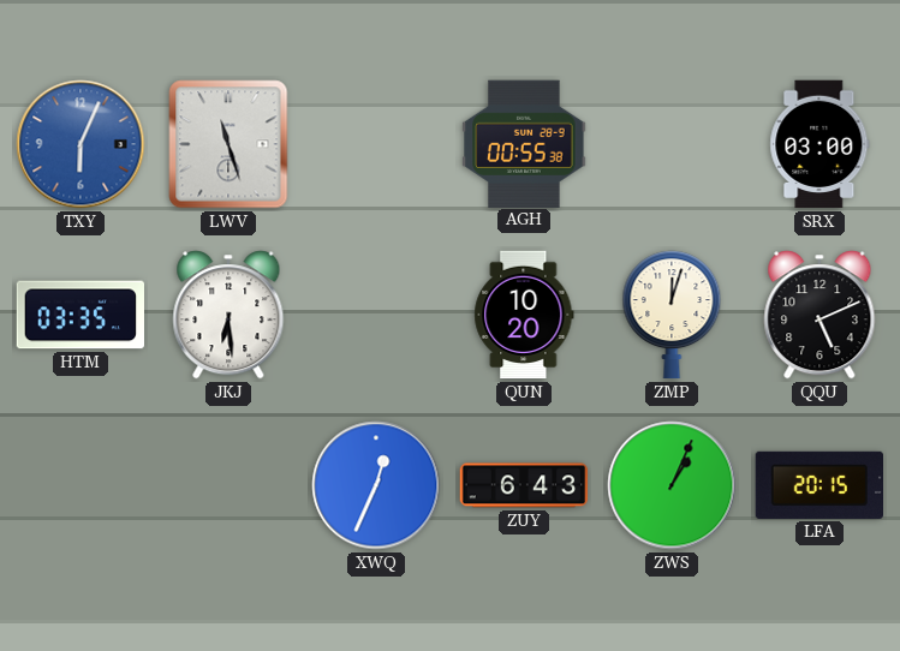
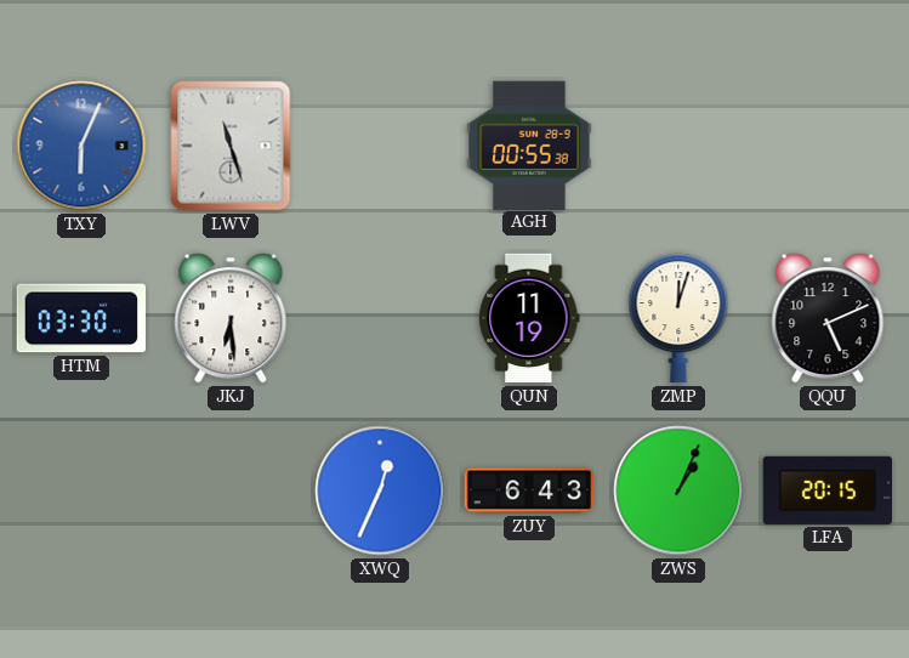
SRX: 03:00 -> none (819, 144)
HTM: 03:35 -> 03:30 (80, 318)
QUN: 10:20 -> 11:19 (529, 318)
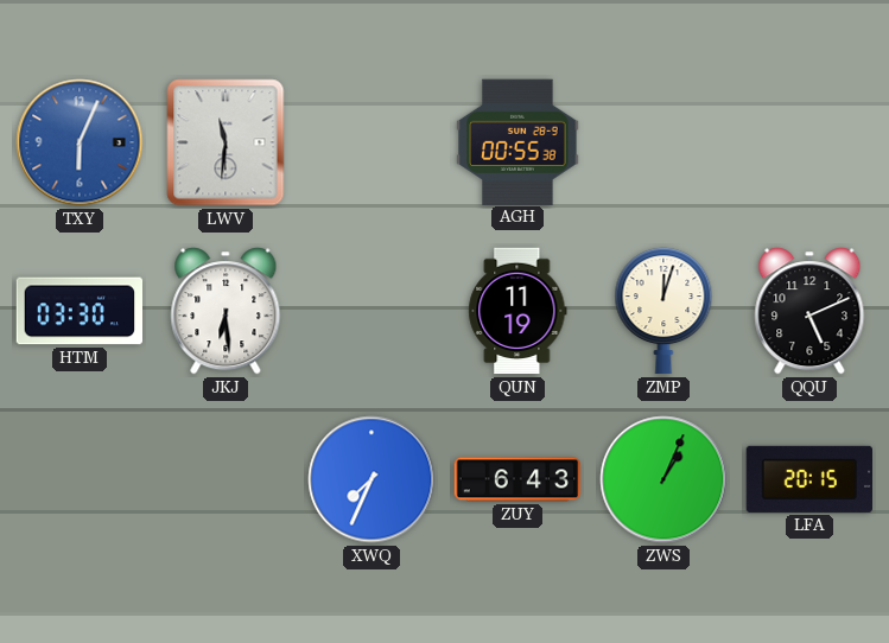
LWV: 11:27 -> 11:31 (226, 142)
XWQ: 12:34 -> 7:34 (372, 479)
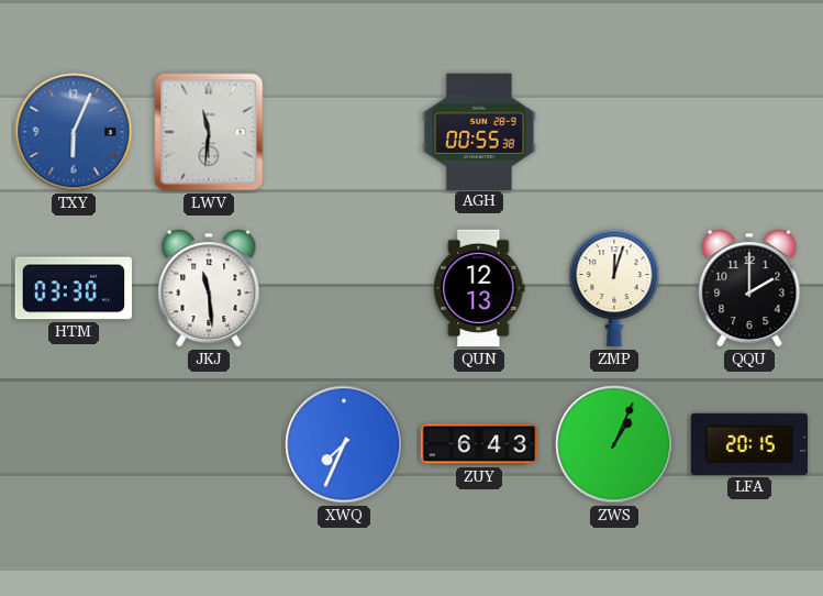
JKJ: 6:29 -> 11:29 (209, 288)
QUN: 11:19 -> 12:13 (479, 288)
QQU: 5:11 -> 2:00 (749, 288)
